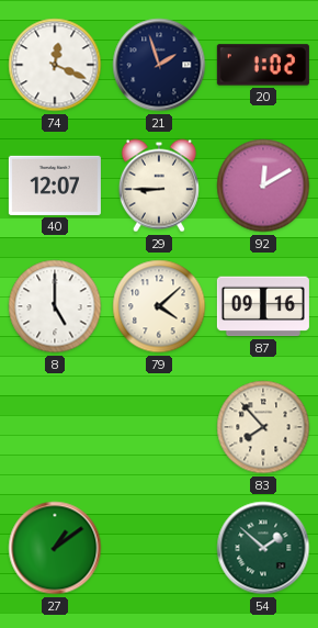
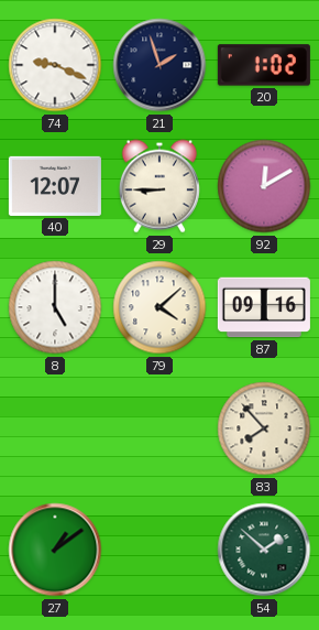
74: 12:19 -> 9:19 (55, 65)
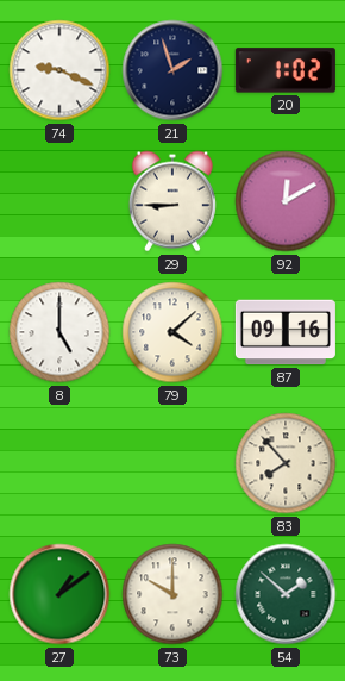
40: 12:07 -> none (55, 186)
73: none -> 10:00 (172, 594)
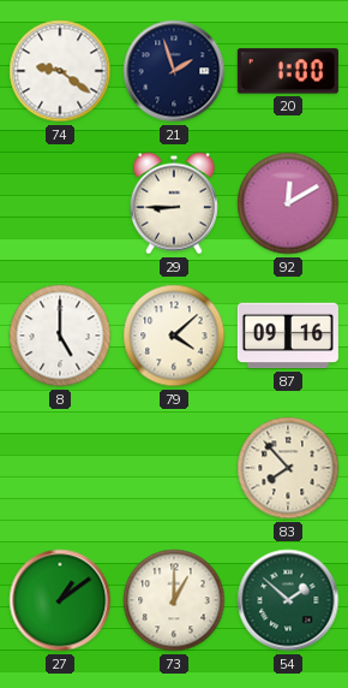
74: 9:19 -> 9:21 (60, 71)
20: 1:02 -> 1:00 (288, 71)
73: 10:00 -> 1:00 (174, 600)
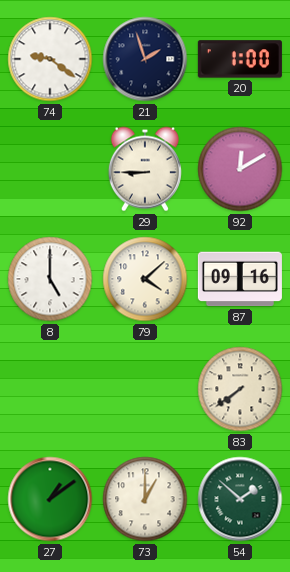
83: 7:53 -> 7:39 (240, 389)
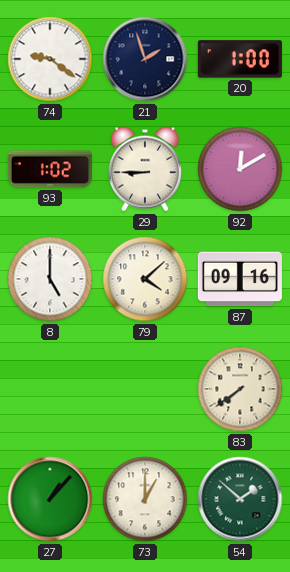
93: none -> 1:02 (50, 169)
27: 1:09 -> 1:07 (50, 499)
